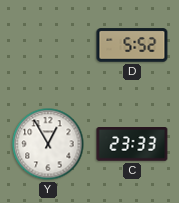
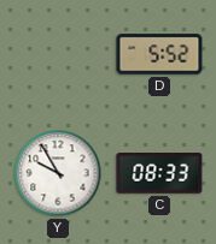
Y: 12:55 -> 9:55 (58, 173)
C: 23:33 -> 08:33 (159, 173)
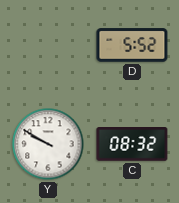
Y: 9:55 -> 9:50 (48, 144)
C: 08:33 -> 08:32 (132, 144)
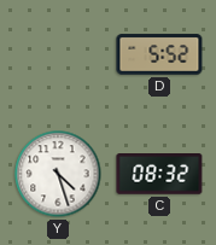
Y: 9:50 -> 4:27 (58, 174)
